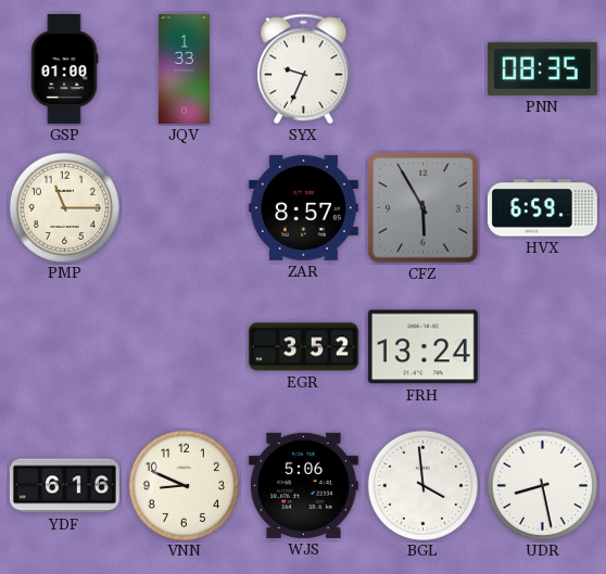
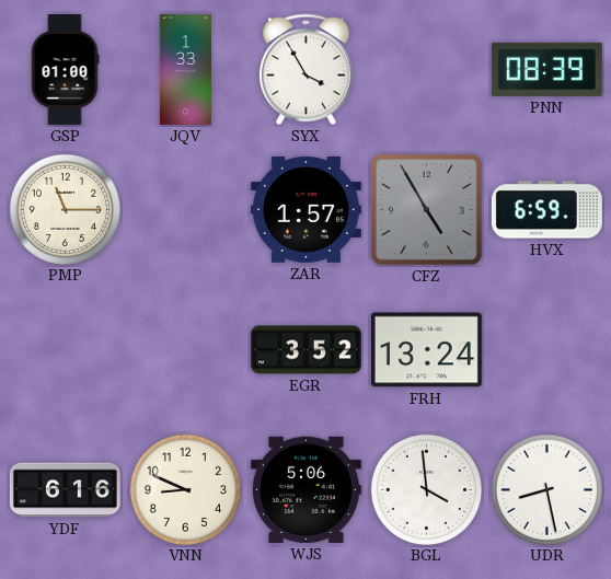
SYX: 9:34 -> 3:55 (307, 70)
PNN: 08:35 -> 08:39 (546, 69)
ZAR: 8:57 -> 1:57 (305, 209)
CFZ: 5:55 -> 4:55 (427, 210)
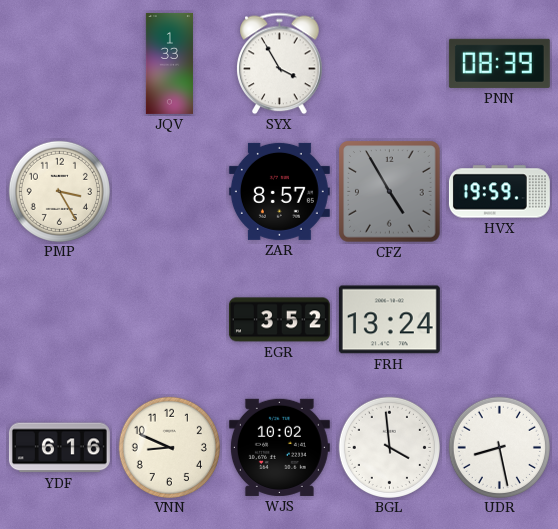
GSP: 01:00 -> none (65, 69)
PMP: 11:15 -> 3:25 (59, 191)
ZAR: 1:57 -> 8:57 (279, 191)
HVX: 6:59 -> 19:59 (499, 192)
WJS: 5:06 -> 10:02 (279, 447)
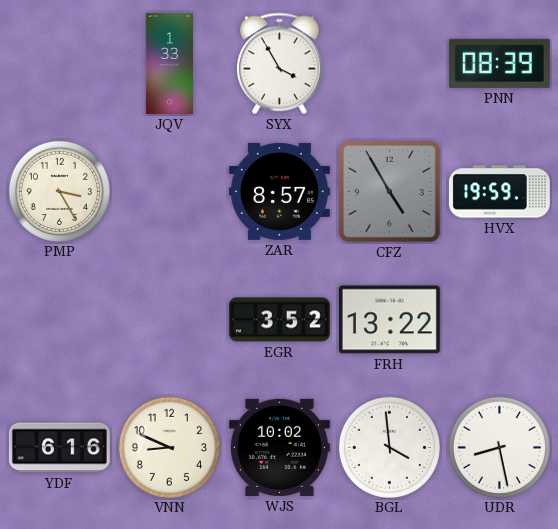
FRH: 13:24 -> 13:22 (389, 320)
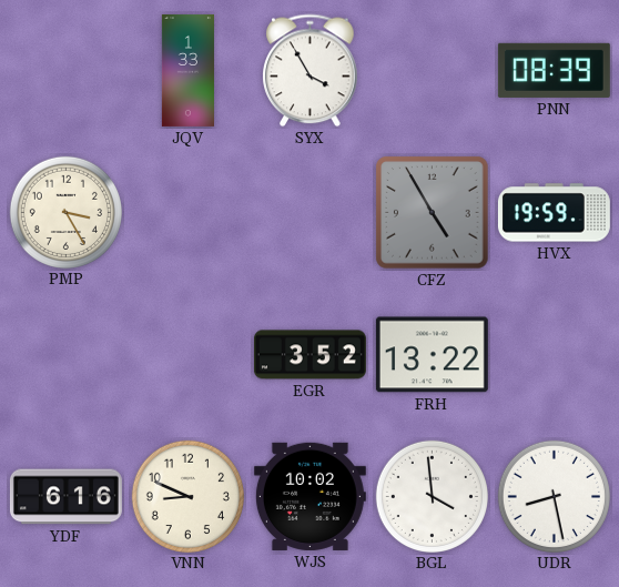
ZAR: 8:57 -> none (279, 191)
